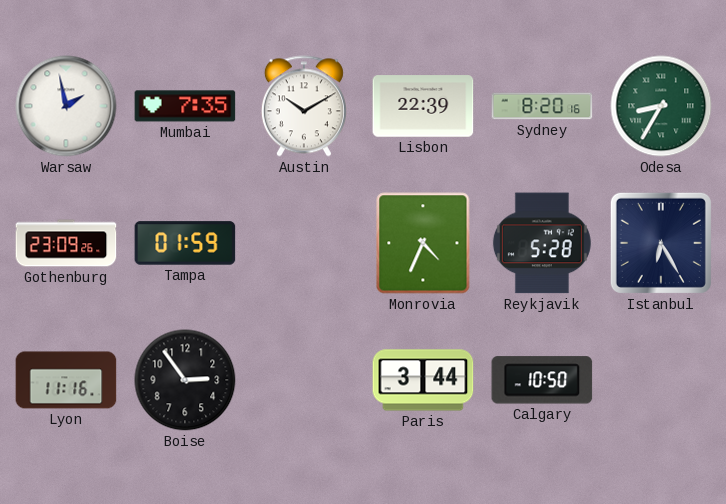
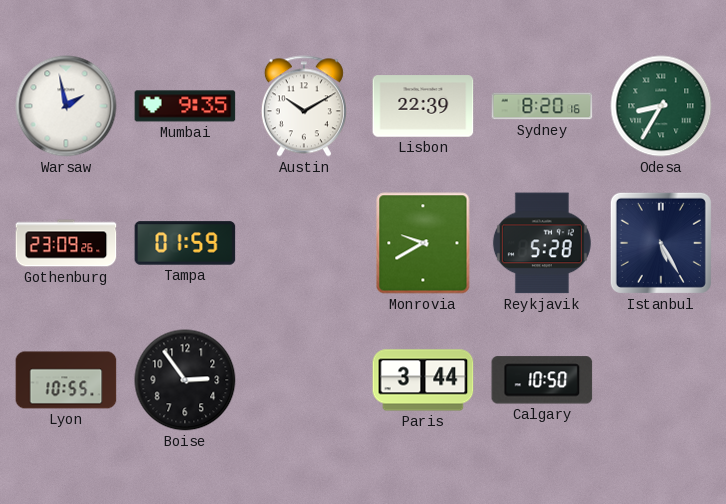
Mumbai: 7:35 -> 9:35 (185, 106)
Monrovia: 4:34 -> 9:40 (423, 243)
Istanbul: 6:25 -> 5:25 (661, 243)
Lyon: 11:16 -> 10:55 (66, 380)
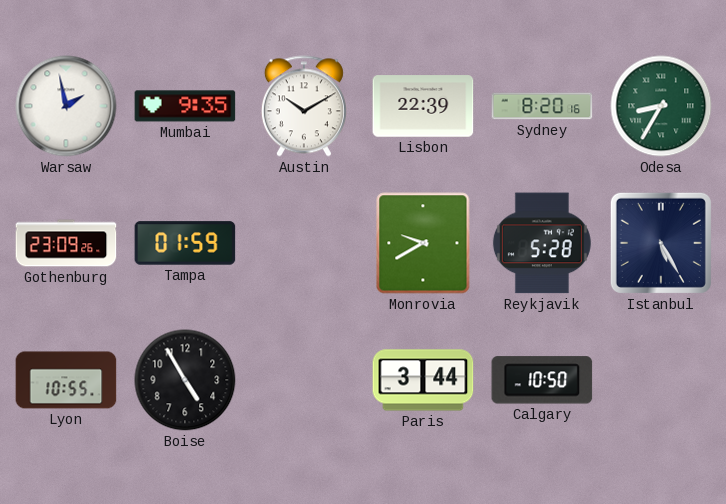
Boise: 2:54 -> 4:55 (185, 380)
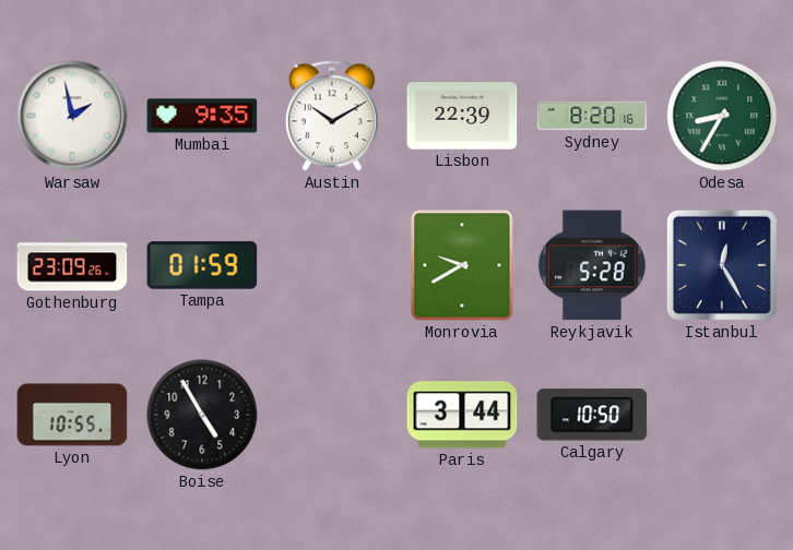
Istanbul: 5:25 -> 12:25 (722, 265)
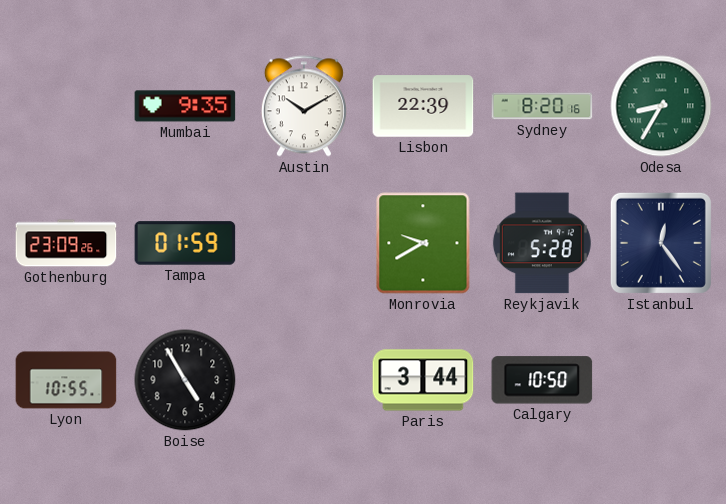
Warsaw: 1:58 -> none (72, 116)
Istanbul: 12:25 -> 12:24 (661, 243)
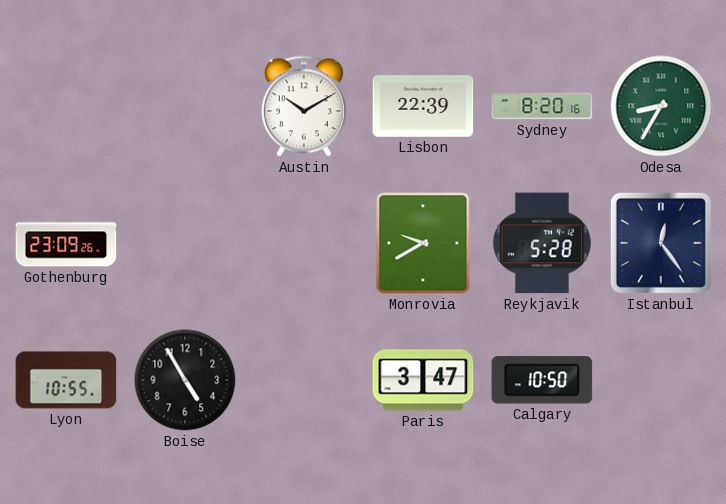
Mumbai: 9:35 -> none (185, 106)
Tampa: 01:59 -> none (185, 243)
Paris: 3:44 -> 3:47 (423, 380)
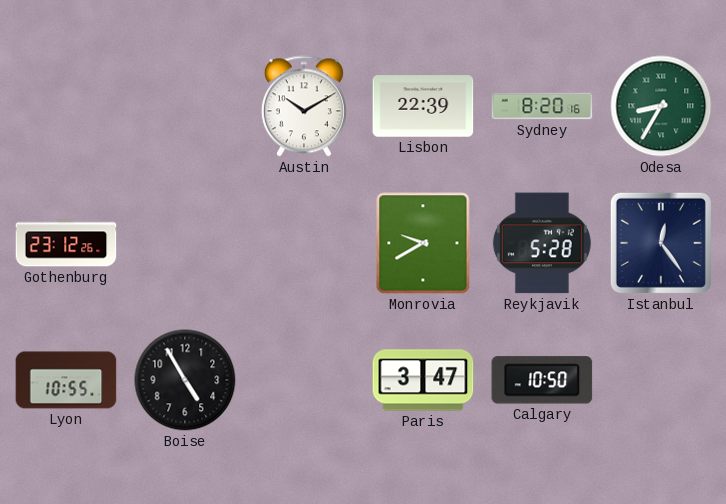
Gothenburg: 23:09 -> 23:12 (66, 243)
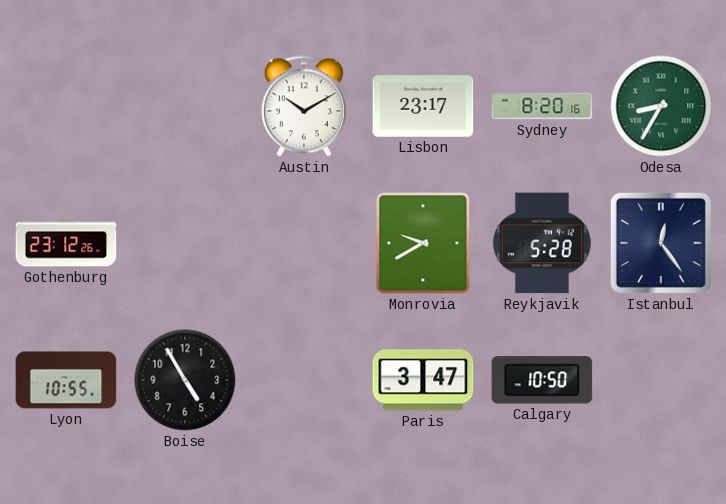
Lisbon: 22:39 -> 23:17 (423, 106)
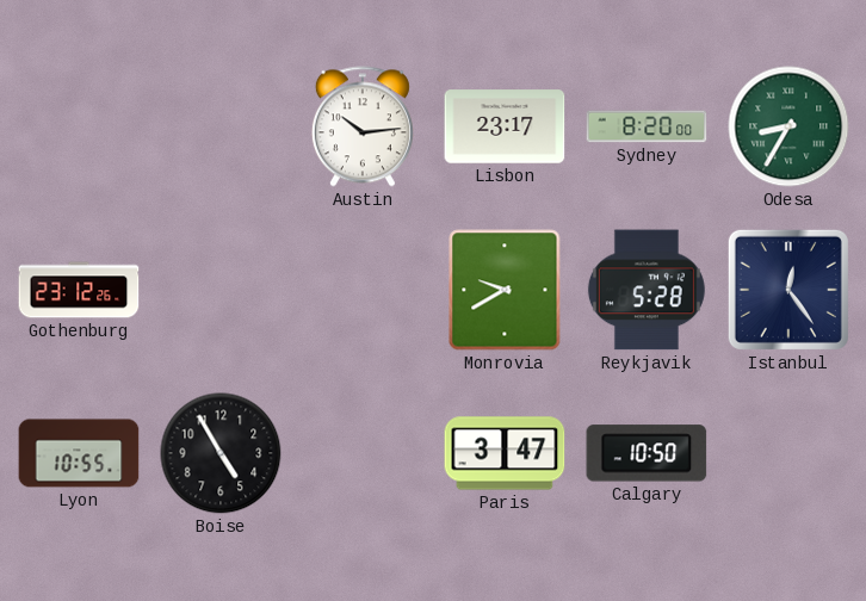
Austin: 10:10 -> 10:14 (363, 126)
Sydney: 8:20:16 -> 8:20:00 (647, 126)
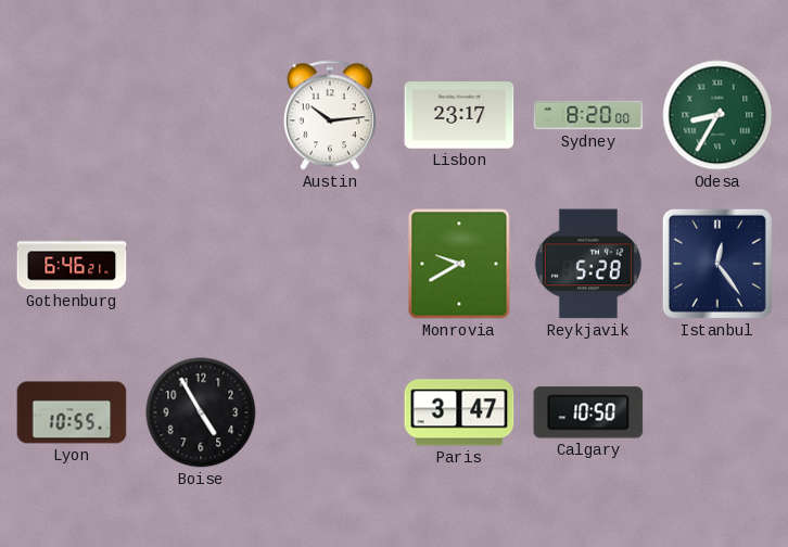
Gothenburg: 23:12 -> 6:46 (72, 264)
